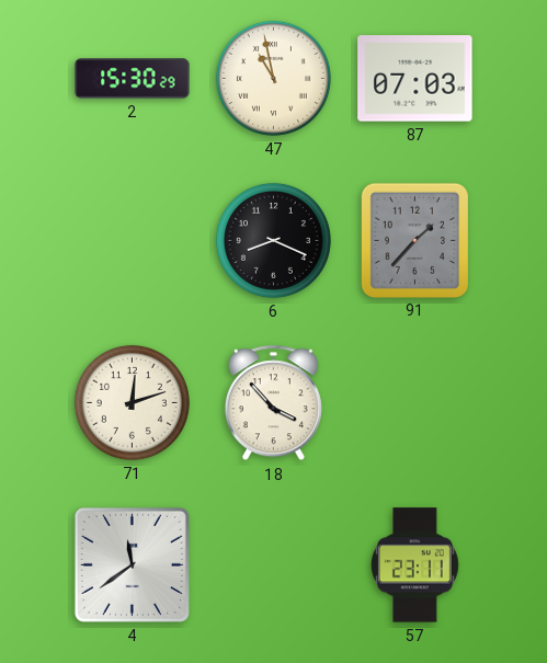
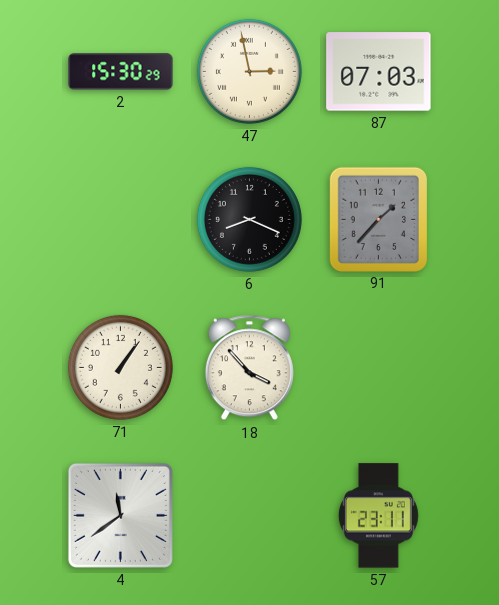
47: 10:58 -> 2:58 (249, 71)
71: 12:12 -> 1:06 (120, 367)
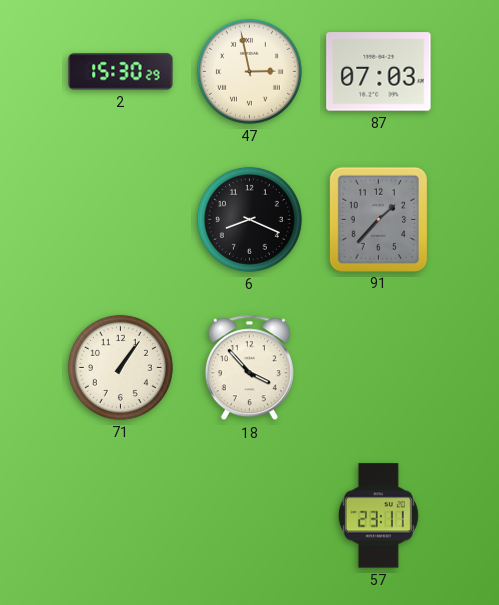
4: 11:39 -> none (120, 515)
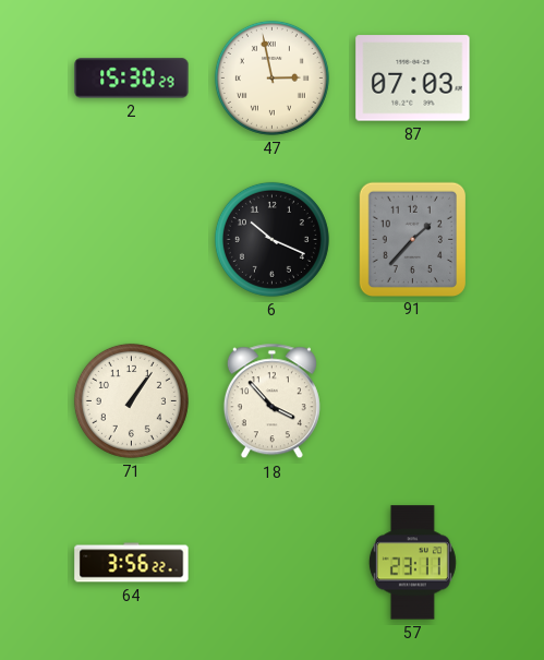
6: 8:19 -> 10:19 (271, 239)
64: none -> 3:56 (132, 563)
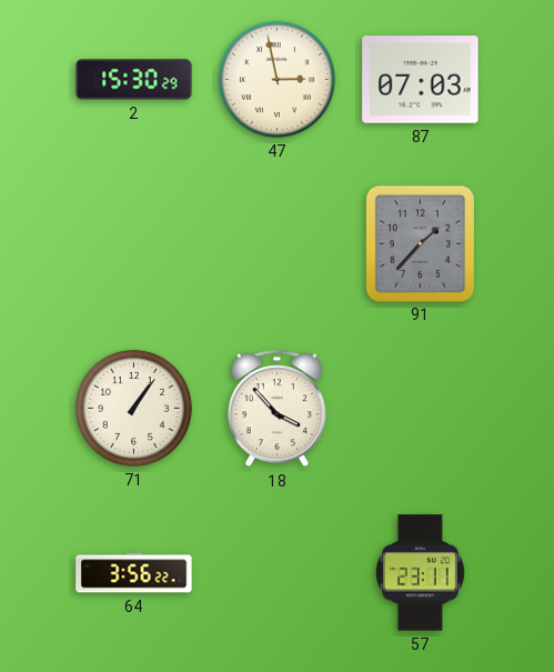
6: 10:19 -> none (271, 239)
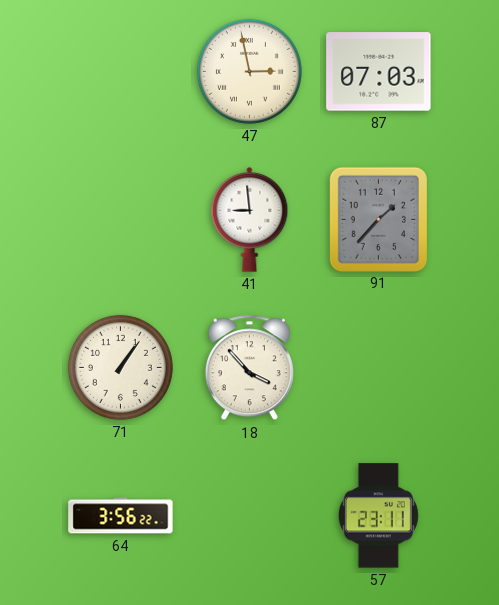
2: 15:30 -> none (134, 80)
41: none -> 8:59 (250, 219)
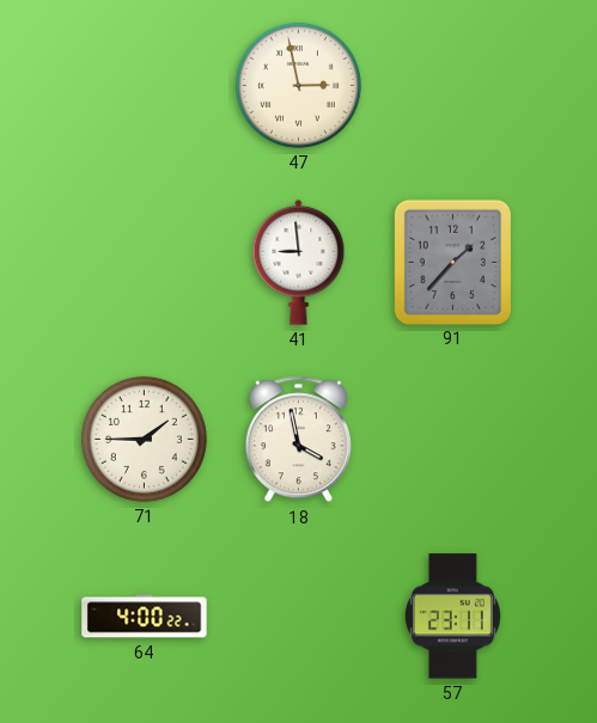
87: 07:03 -> none (379, 72)
71: 1:06 -> 1:45 (144, 439)
18: 3:53 -> 3:58 (298, 440)
64: 3:56 -> 4:00 (145, 617)
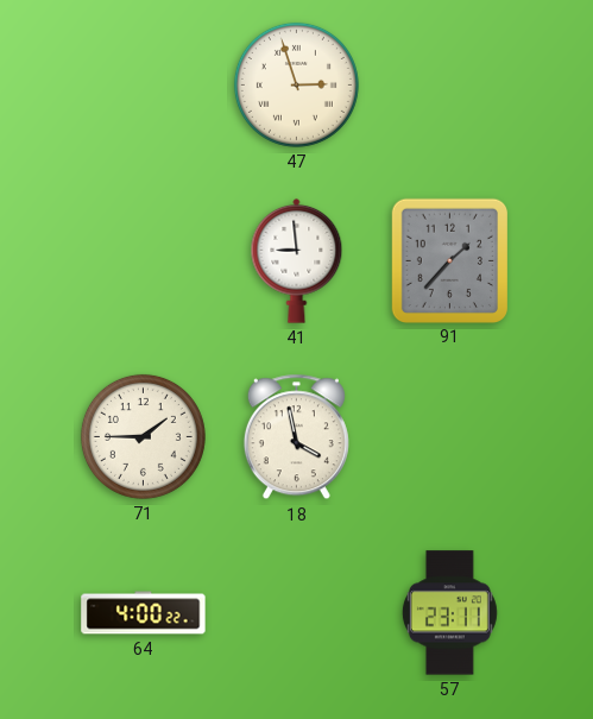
47: 2:58 -> 2:57 (296, 84)
